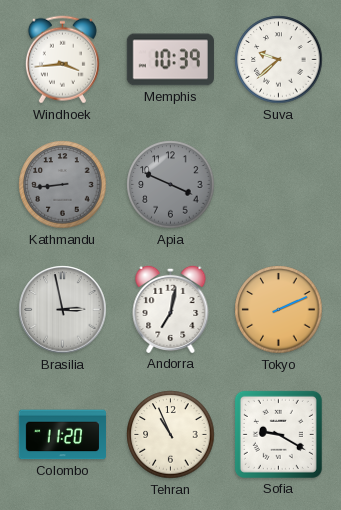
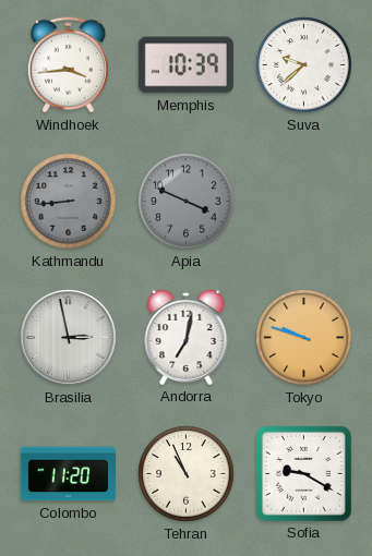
Tokyo: 2:11 -> 9:48 (304, 338)
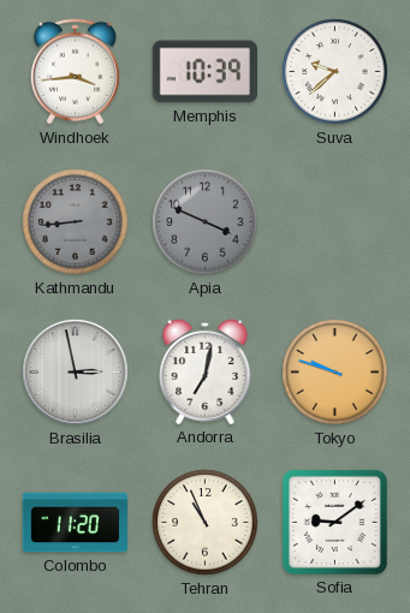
Sofia: 9:20 -> 9:09 (334, 522)
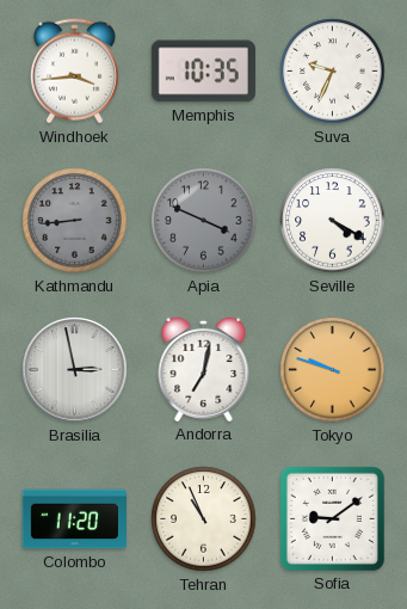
Memphis: 10:39 -> 10:35 (203, 72)
Suva: 9:38 -> 9:34 (333, 72)
Seville: none -> 4:20 (333, 221)
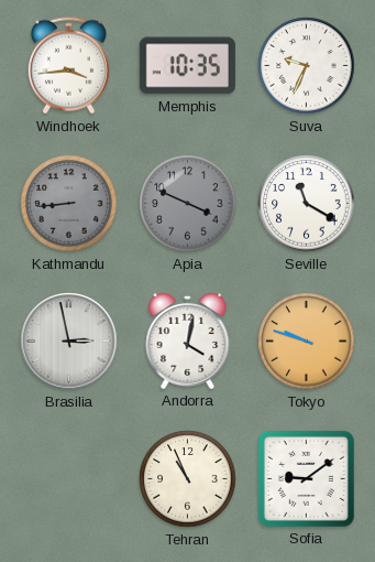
Seville: 4:20 -> 11:20 (307, 204)
Andorra: 7:02 -> 4:02 (188, 341)
Colombo: 11:20 -> none (74, 519)
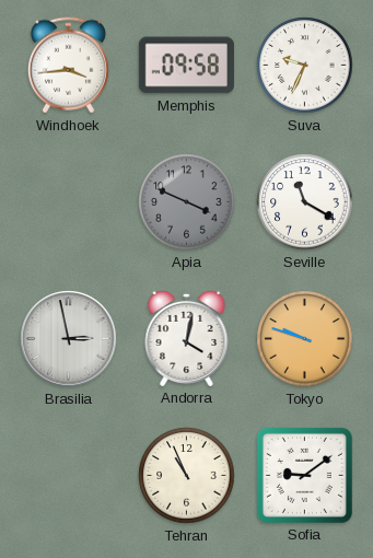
Memphis: 10:35 -> 09:58 (186, 66)
Kathmandu: 8:44 -> none (69, 204)
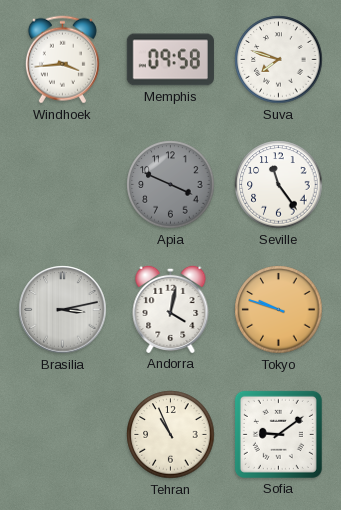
Suva: 9:34 -> 7:48 (279, 60)
Seville: 11:20 -> 11:24 (279, 185)
Brasilia: 2:58 -> 3:13 (63, 310)
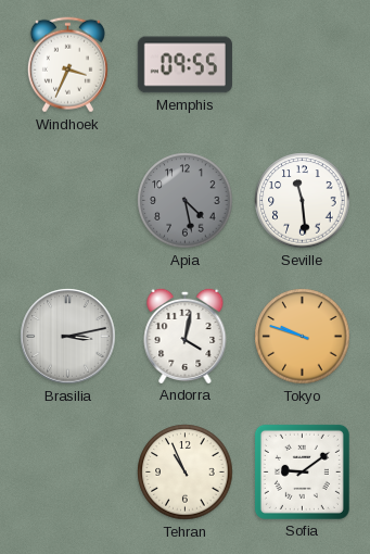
Windhoek: 3:44 -> 3:34 (67, 65)
Memphis: 09:58 -> 09:55 (184, 65)
Suva: 7:48 -> none (279, 60)
Apia: 3:49 -> 4:28 (186, 201)
Seville: 11:24 -> 11:29 (303, 201)
